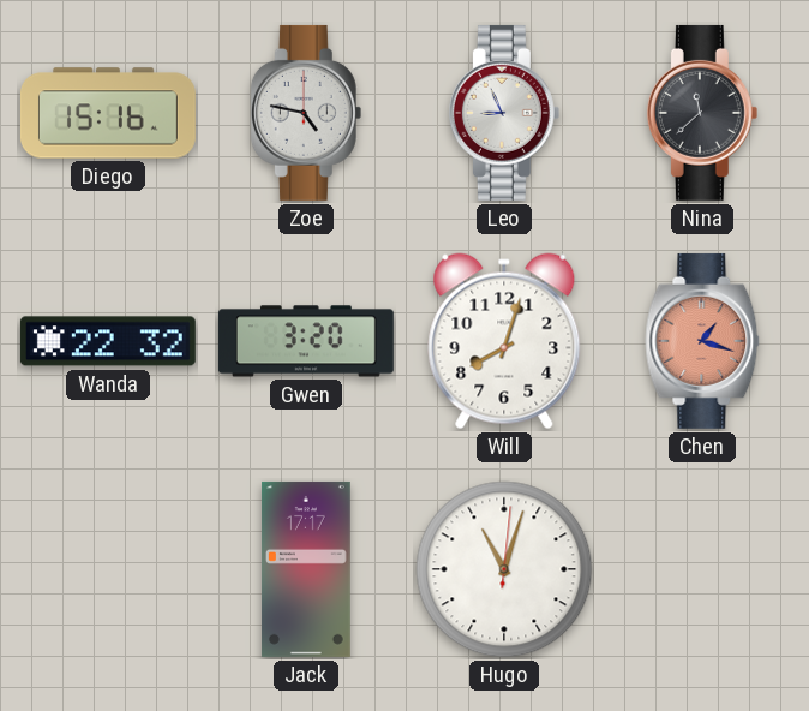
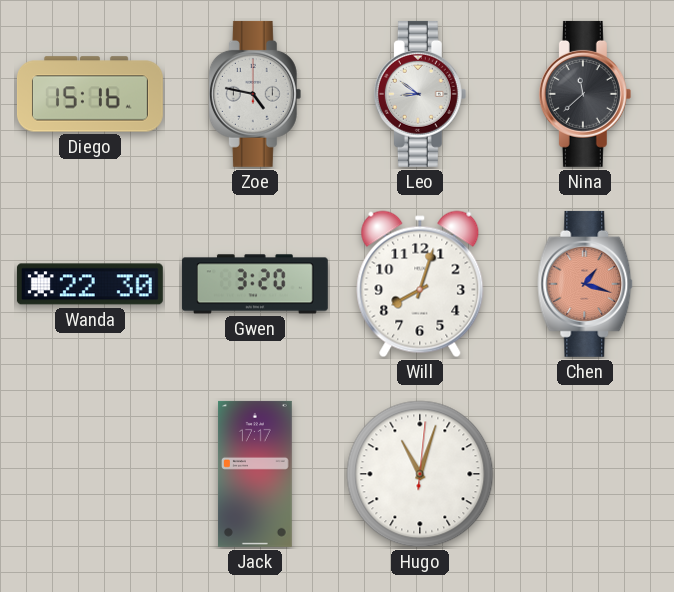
Leo: 8:56 -> 8:51 (420, 94)
Wanda: 22:32 -> 22:30 (90, 284)
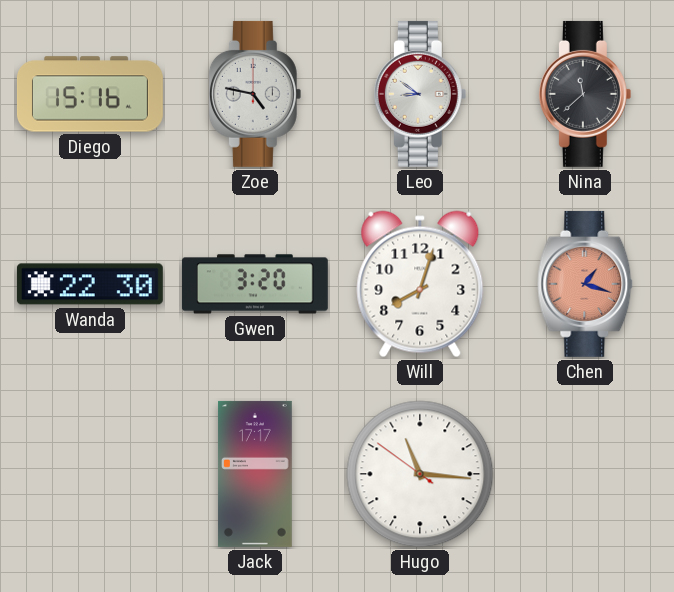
Hugo: 11:03 -> 11:15 (420, 474)
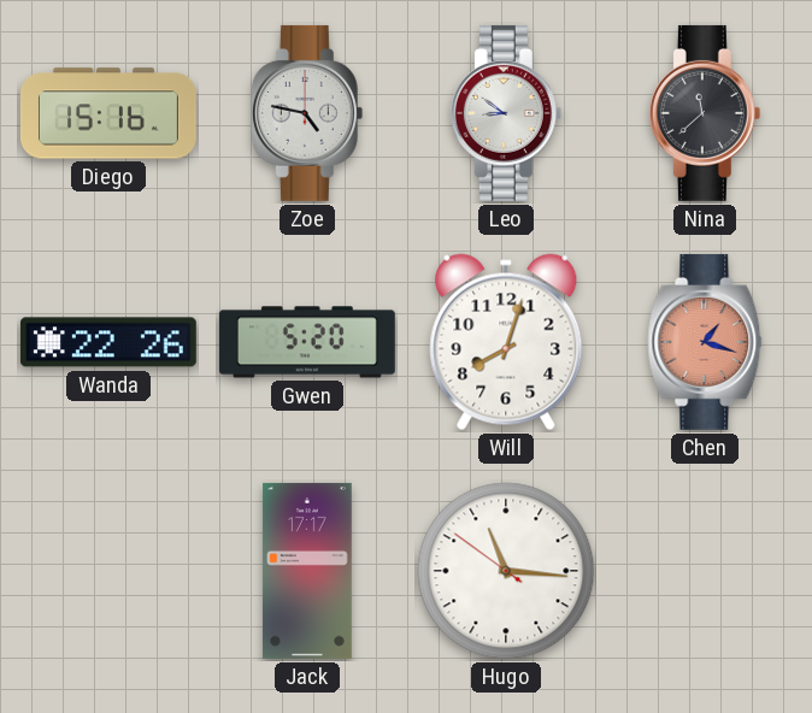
Wanda: 22:30 -> 22:26 (108, 342)
Gwen: 3:20 -> 5:20 (307, 342)
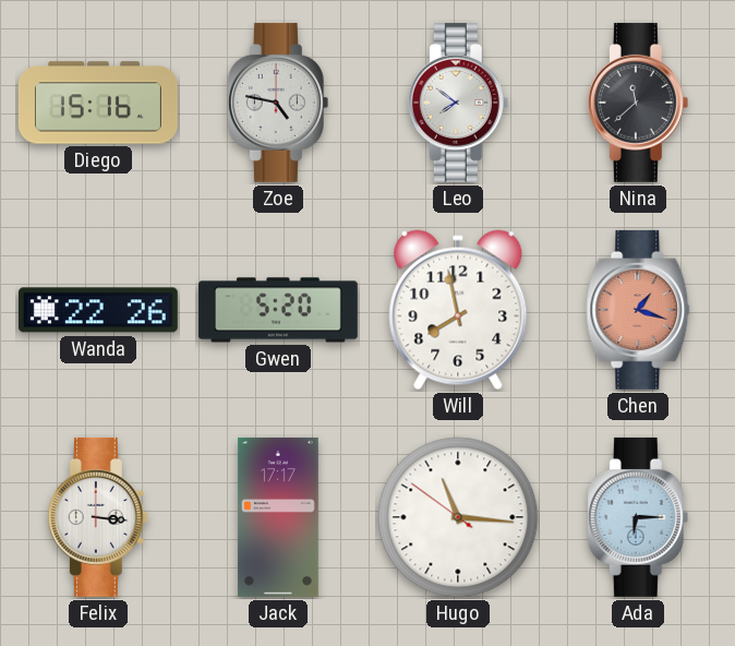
Leo: 8:51 -> 7:51 (458, 103)
Will: 8:03 -> 7:58 (458, 310)
Felix: none -> 3:16 (98, 517)
Ada: none -> 6:15 (638, 517)
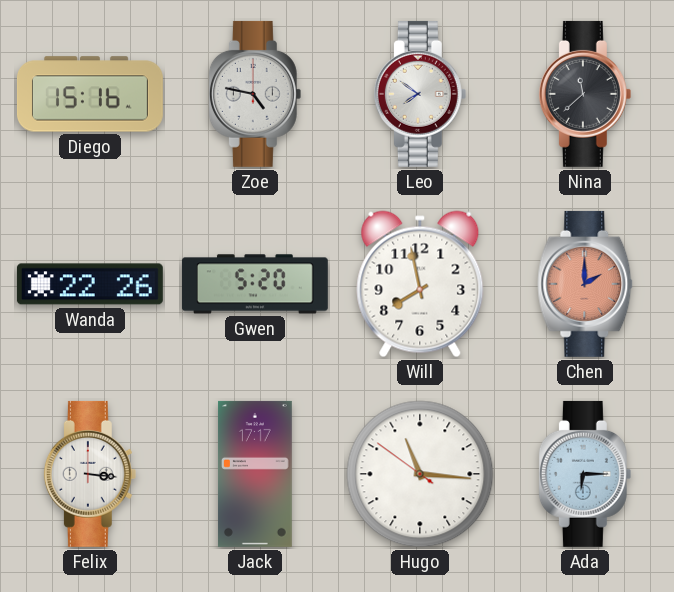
Chen: 1:18 -> 2:00 (585, 284)
